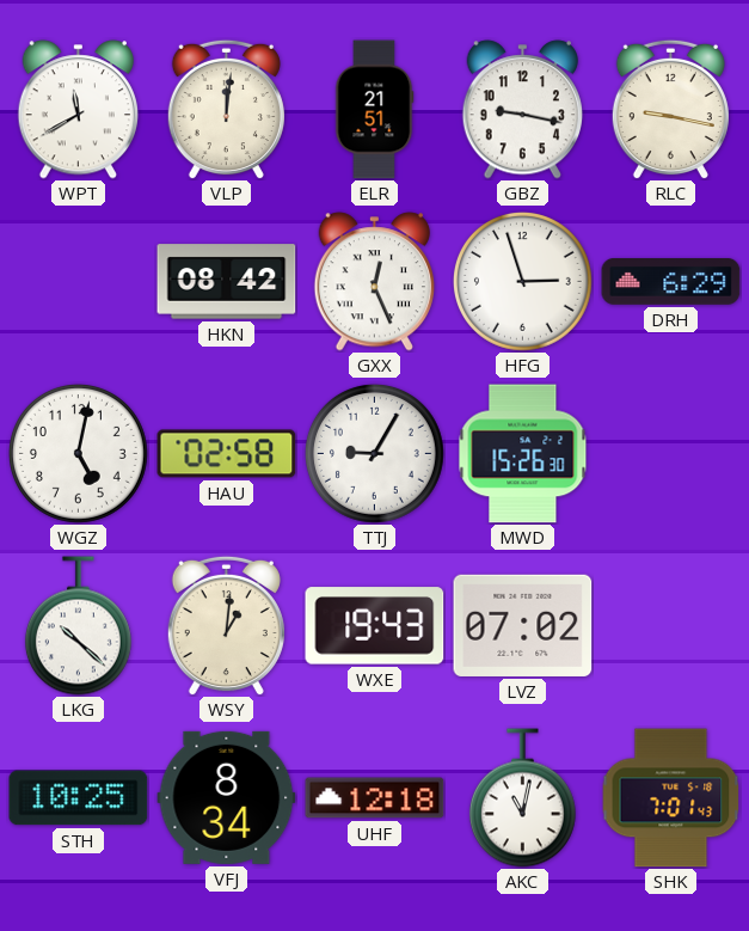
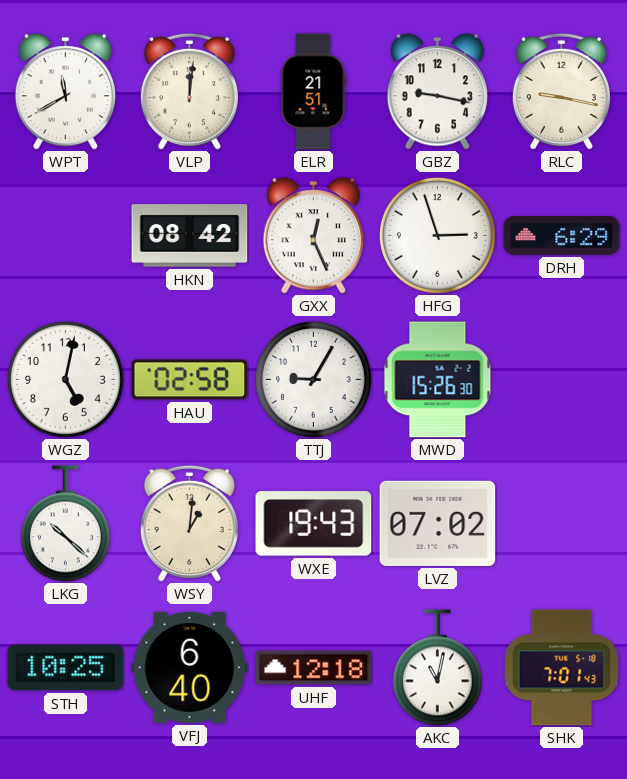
VFJ: 8:34 -> 6:40 (190, 667)
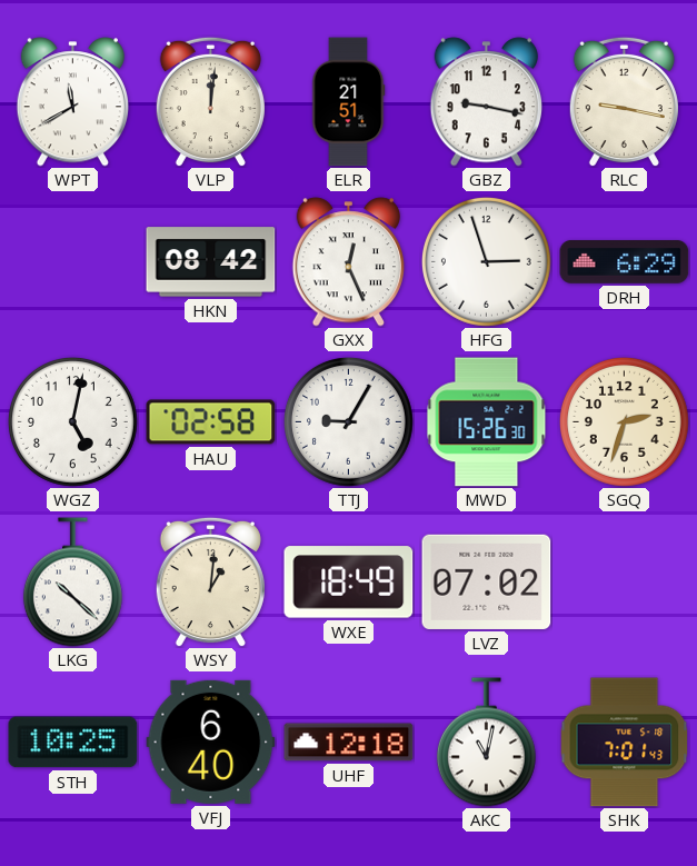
SGQ: none -> 2:33 (624, 421)
WXE: 19:43 -> 18:49 (349, 583)
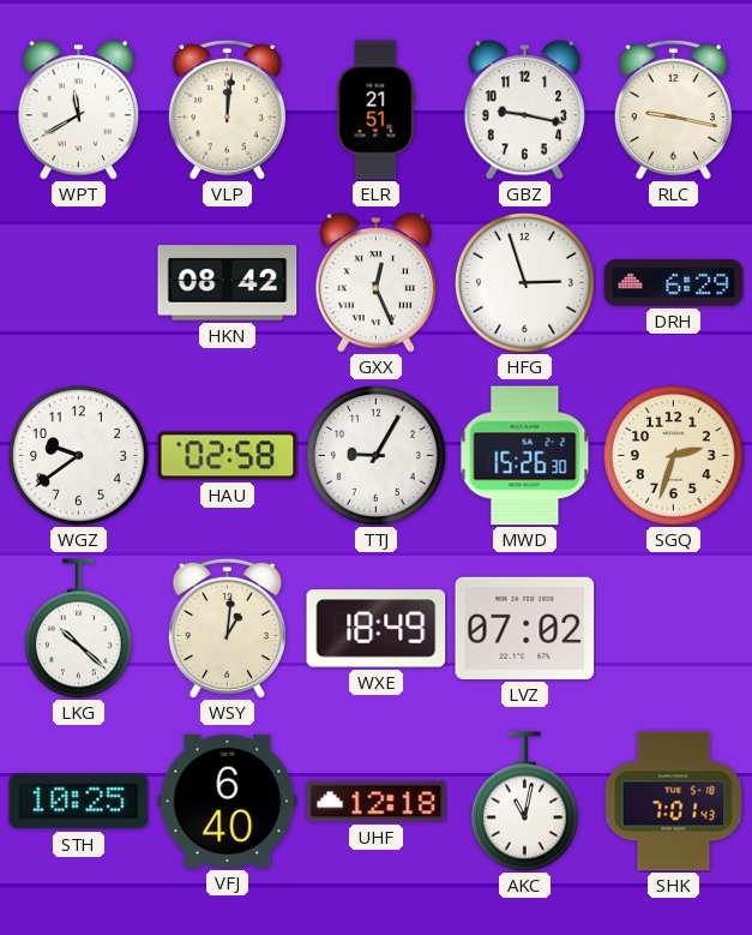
WGZ: 5:02 -> 9:39 (78, 455)
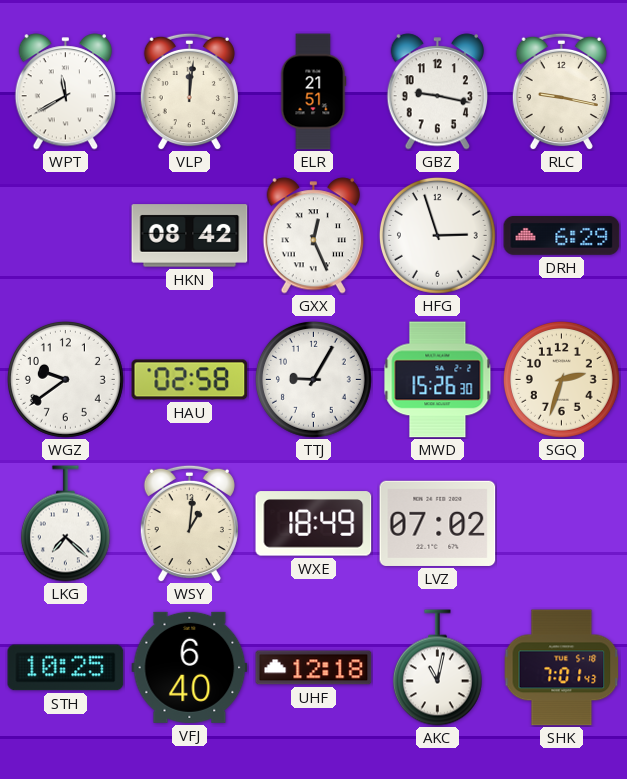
LKG: 10:22 -> 7:22 (65, 524)
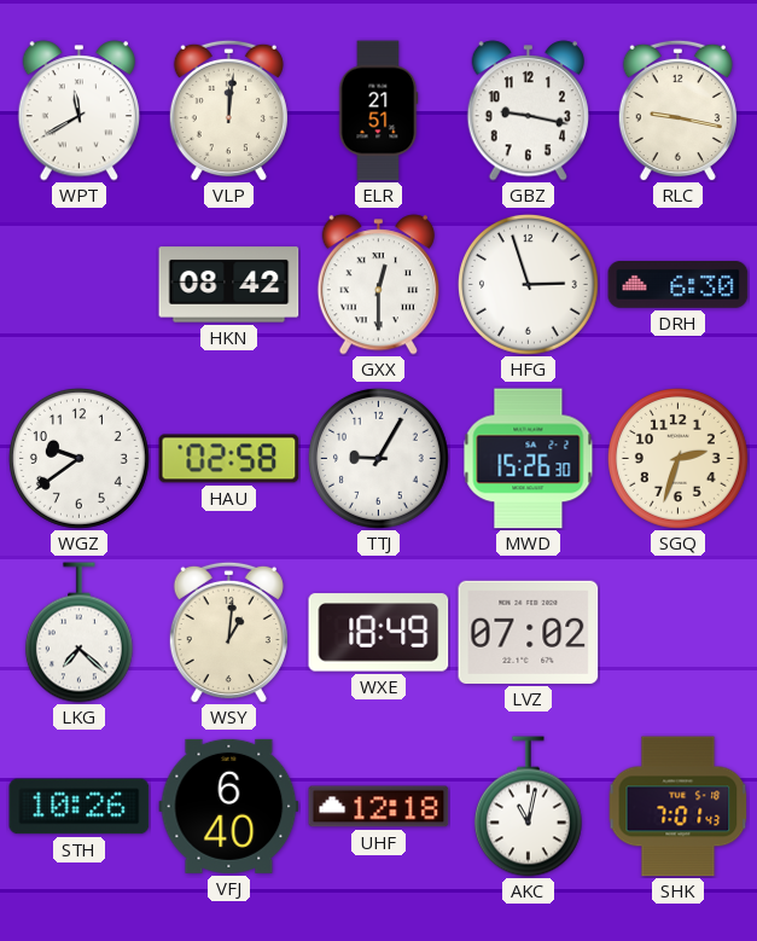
GXX: 12:26 -> 12:30 (378, 285)
DRH: 6:29 -> 6:30 (679, 285)
STH: 10:25 -> 10:26 (80, 807)
